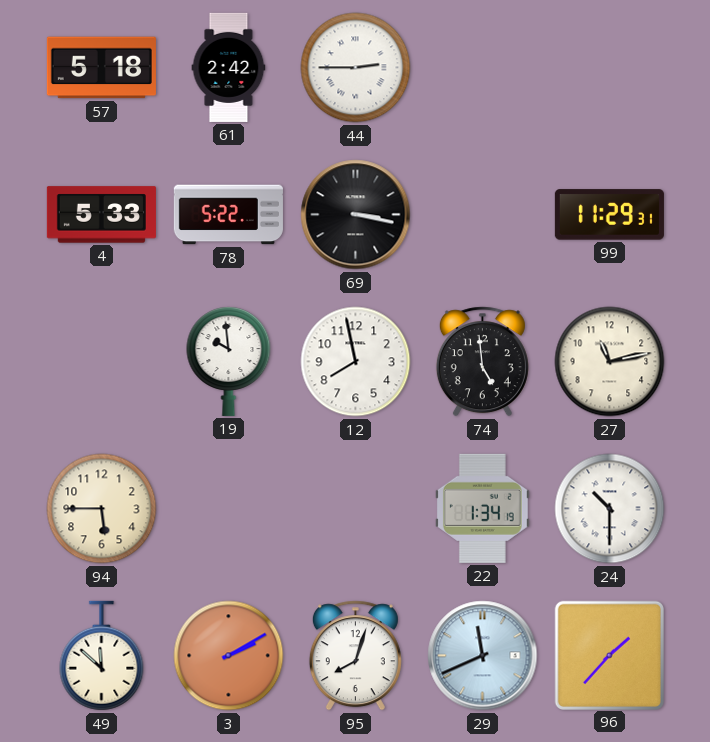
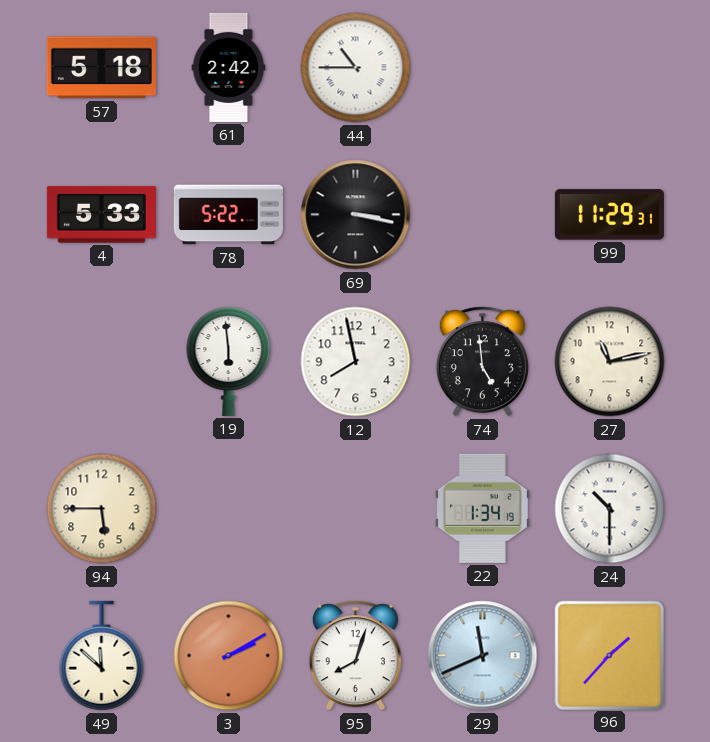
44: 2:45 -> 10:45 (356, 68)
19: 9:59 -> 5:59 (229, 361)
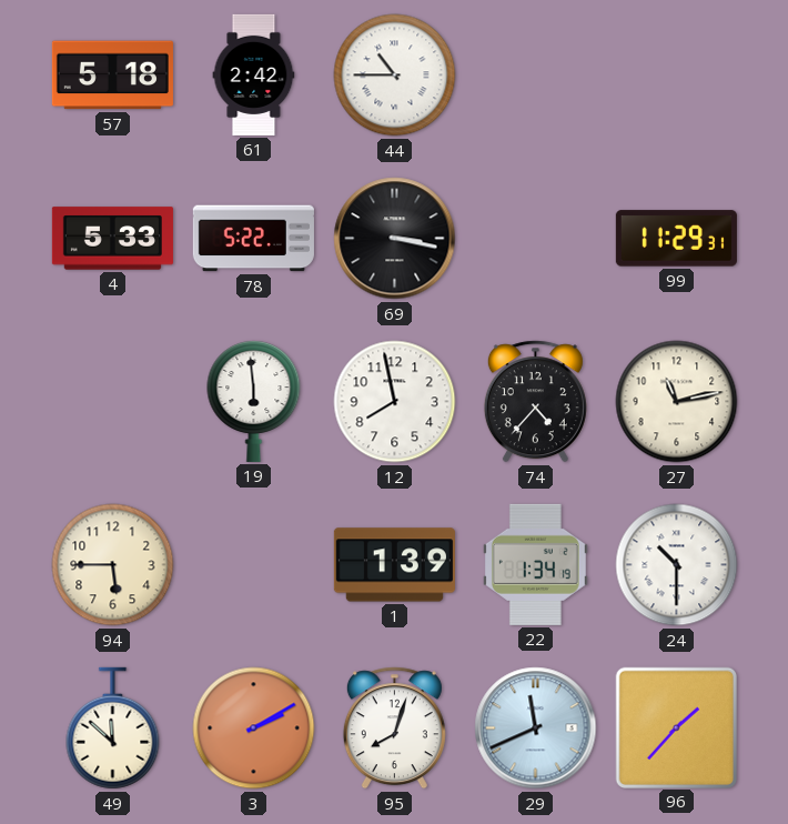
74: 4:59 -> 4:37 (535, 402)
1: none -> 1:39 (394, 565)
